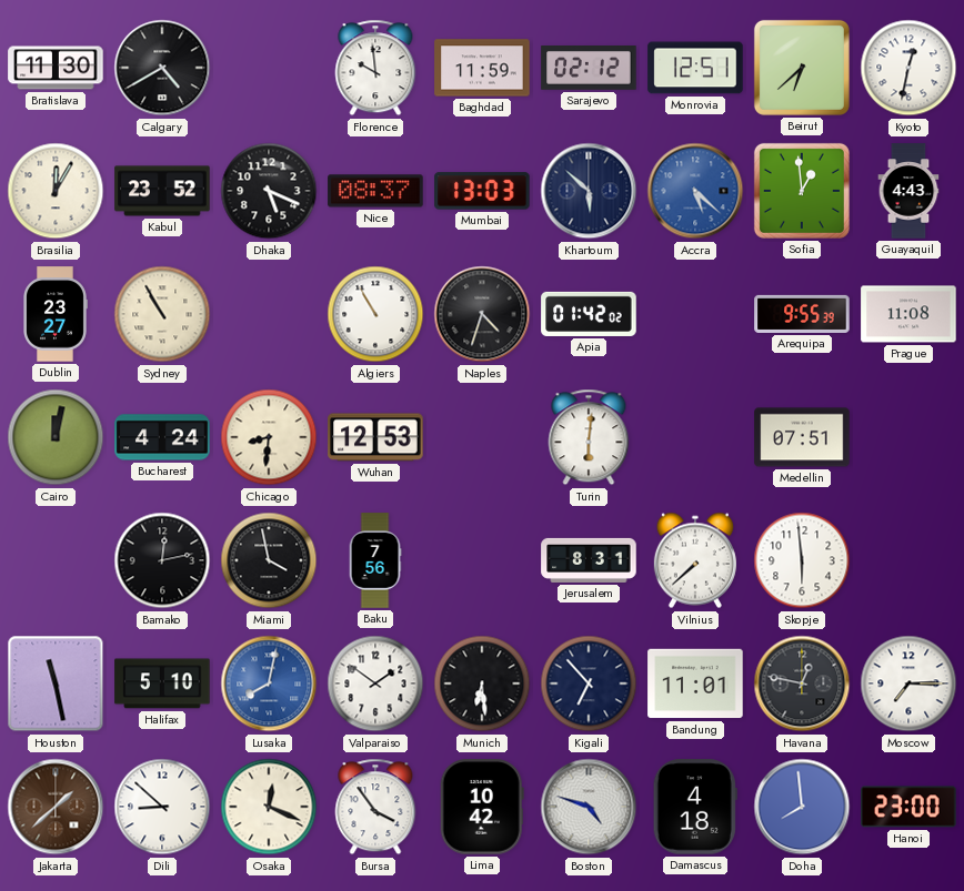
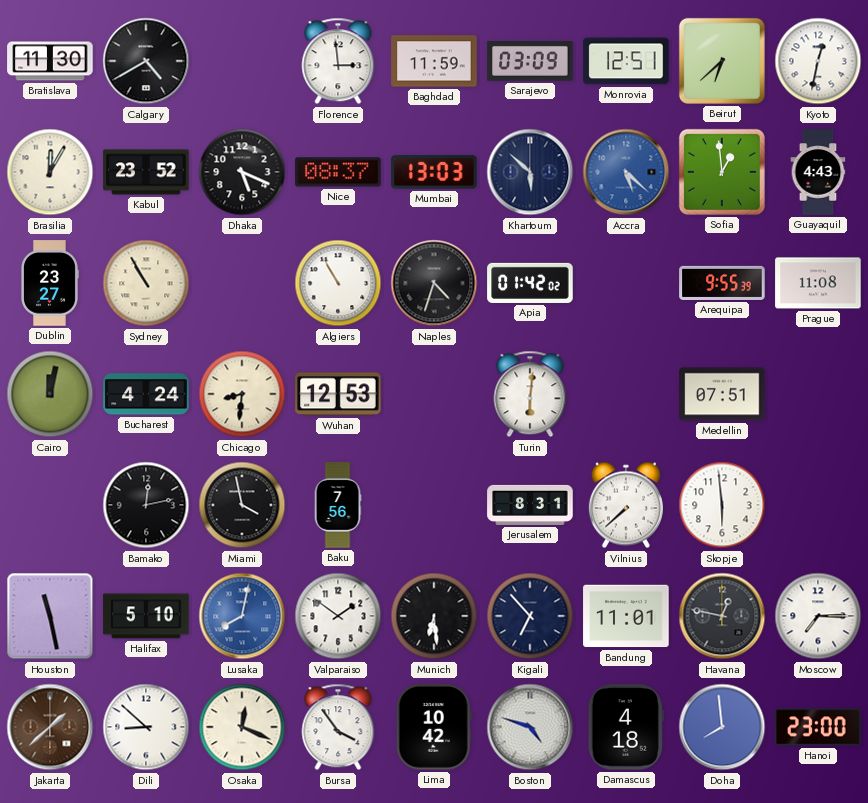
Florence: 9:59 -> 2:59 (338, 61)
Sarajevo: 02:12 -> 03:09 (530, 62)
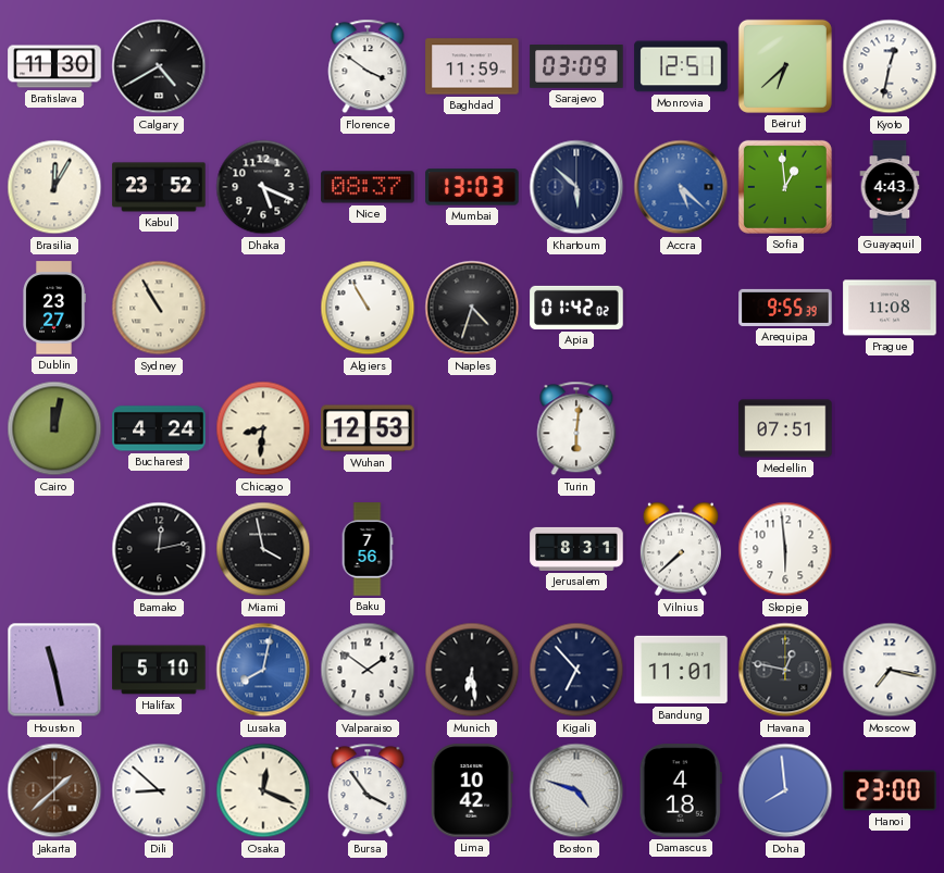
Florence: 2:59 -> 3:51 (368, 66)
Moscow: 7:15 -> 7:17 (890, 670)
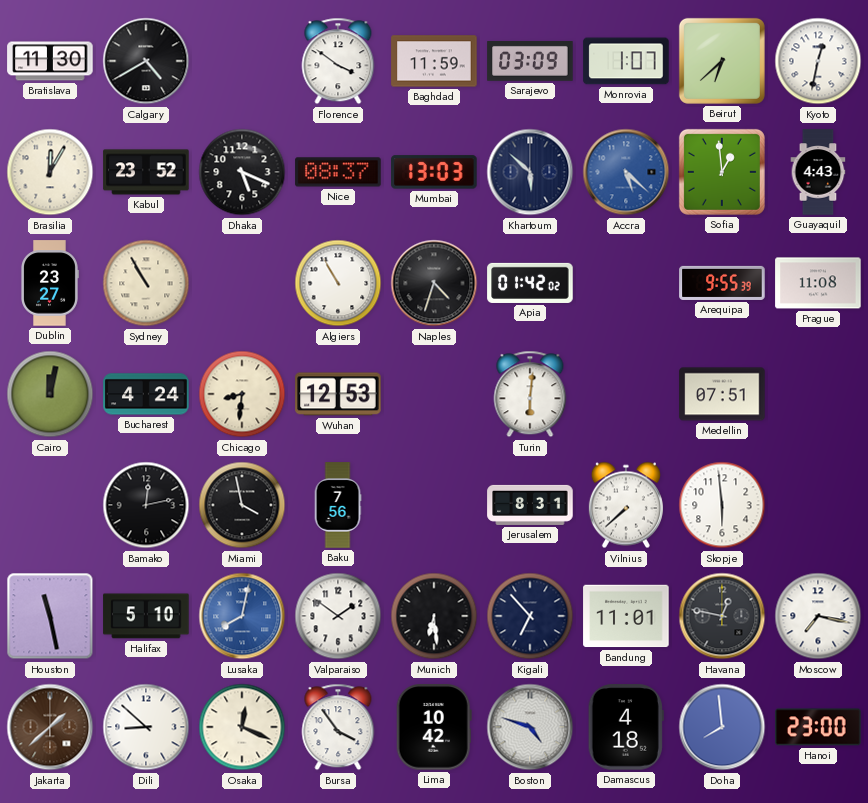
Monrovia: 12:51 -> 1:07 (626, 61)
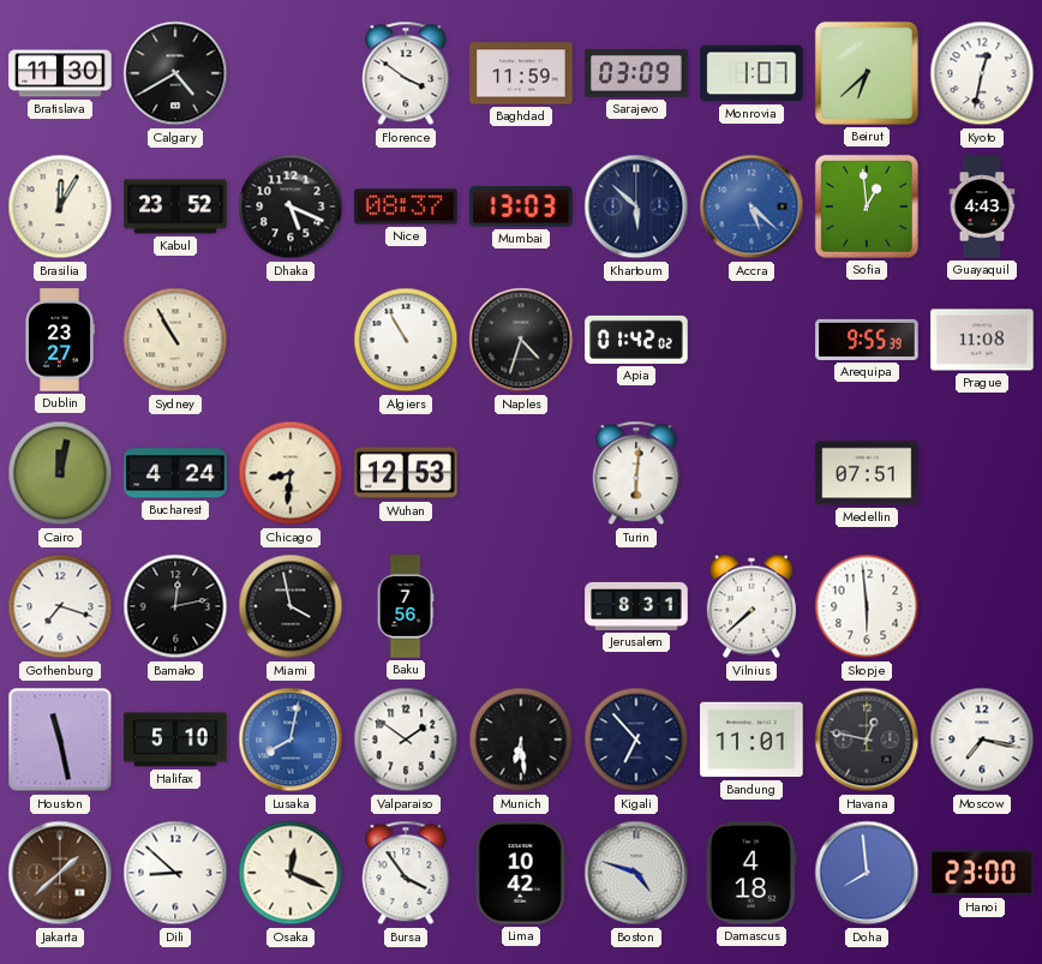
Gothenburg: none -> 7:18 (60, 606)
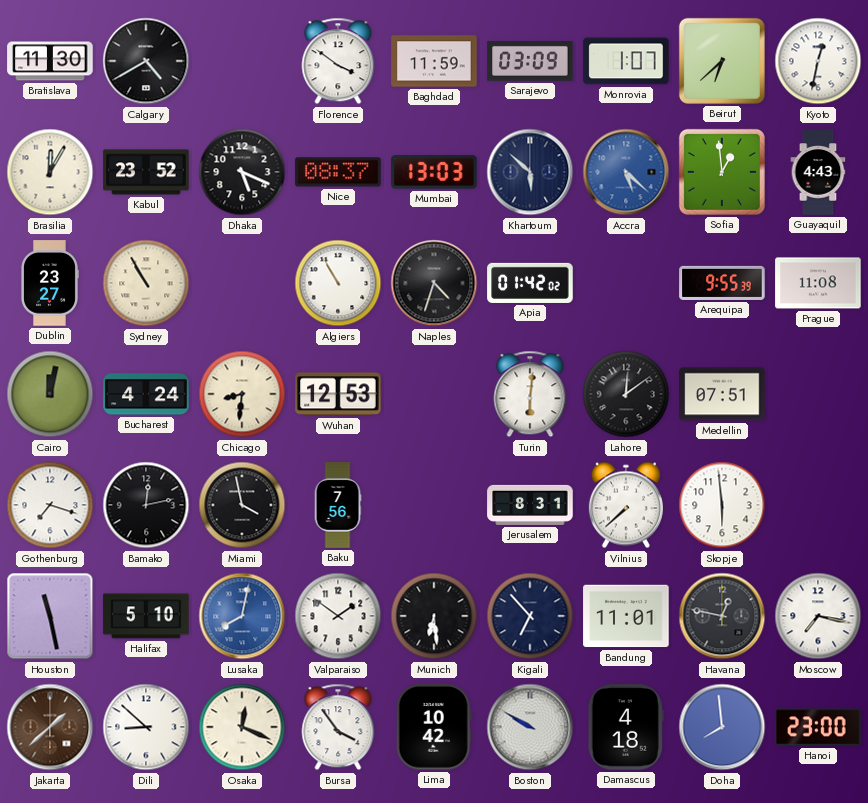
Lahore: none -> 12:09 (626, 394)
Boston: 4:48 -> 9:50 (530, 727)
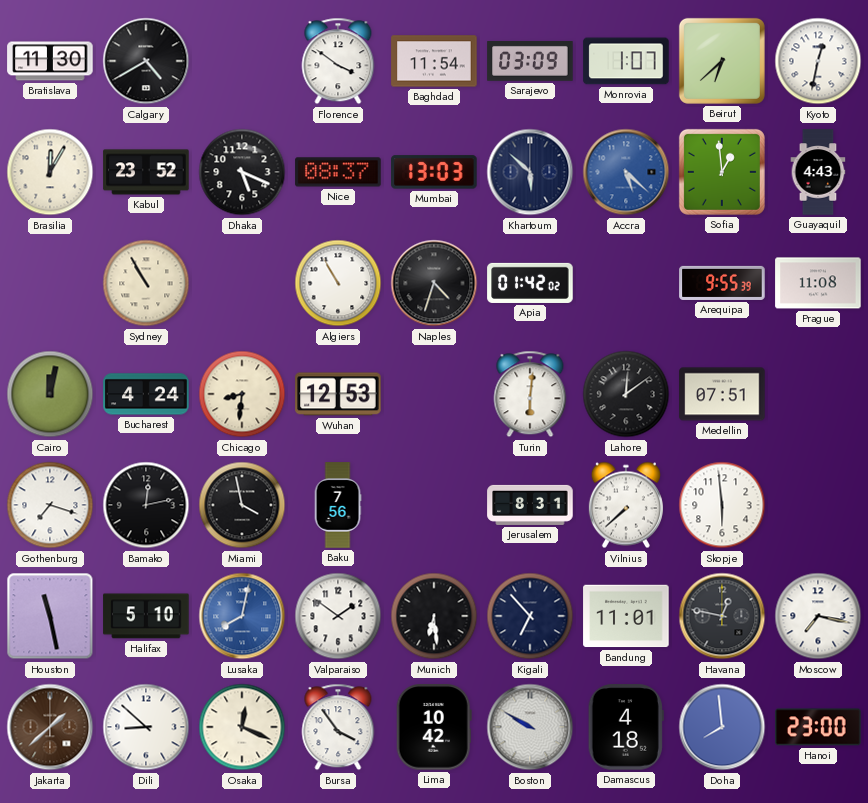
Baghdad: 11:59 -> 11:54 (434, 61)
Dublin: 23:27 -> none (50, 283)
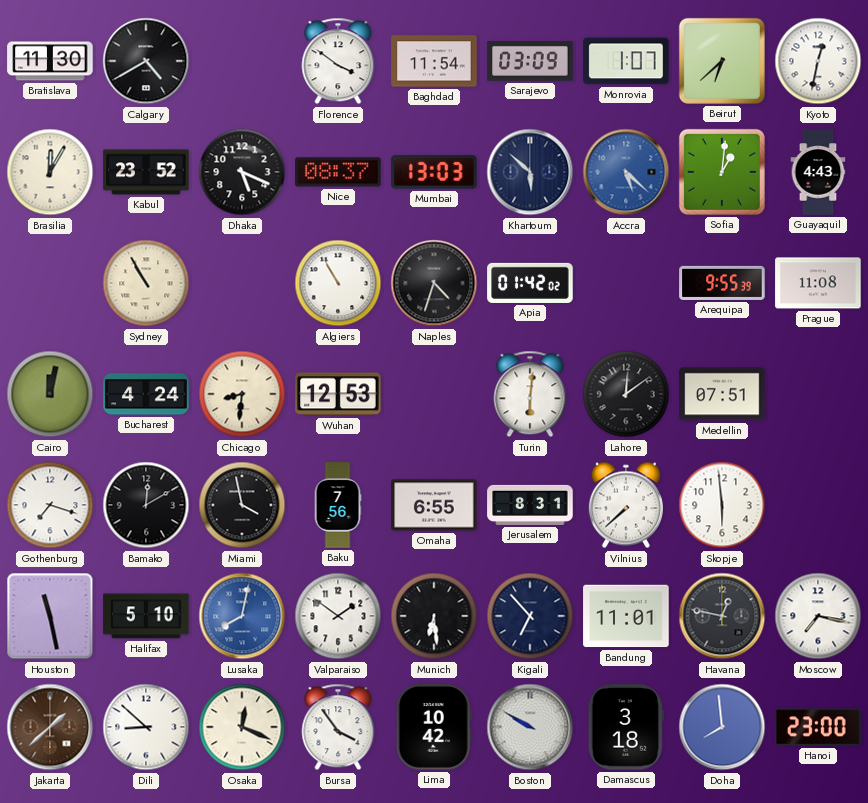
Sofia: 12:59 -> 1:01 (722, 172)
Bamako: 12:13 -> 12:10 (146, 505)
Omaha: none -> 6:55 (434, 505)
Damascus: 4:18 -> 3:18 (626, 727)
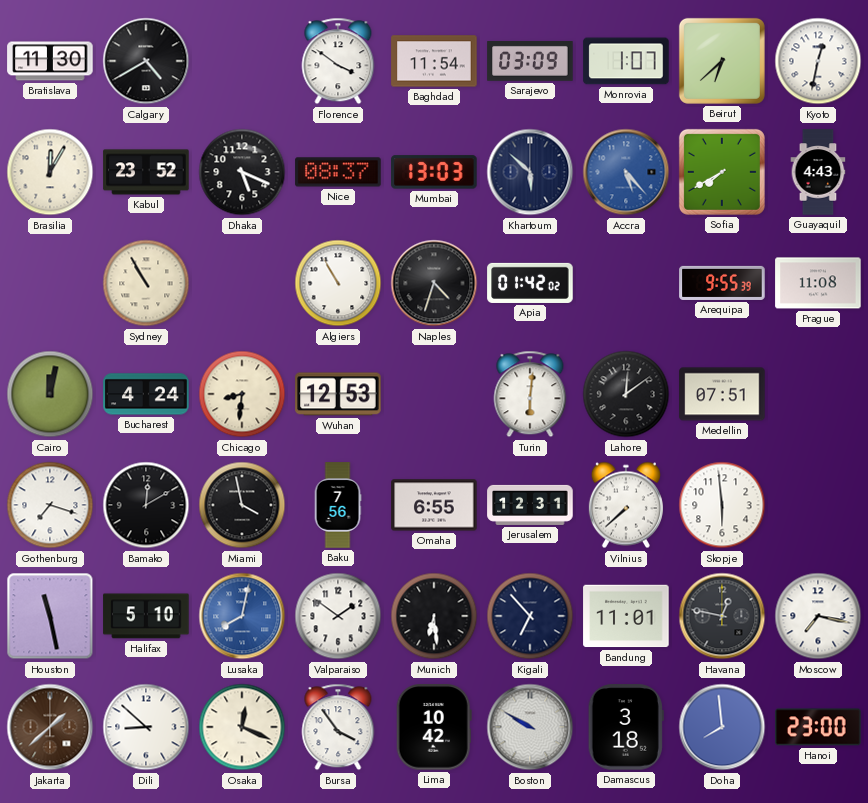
Accra: 5:22 -> 5:23 (626, 172)
Sofia: 1:01 -> 7:40 (722, 172)
Jerusalem: 8:31 -> 12:31 (530, 505)
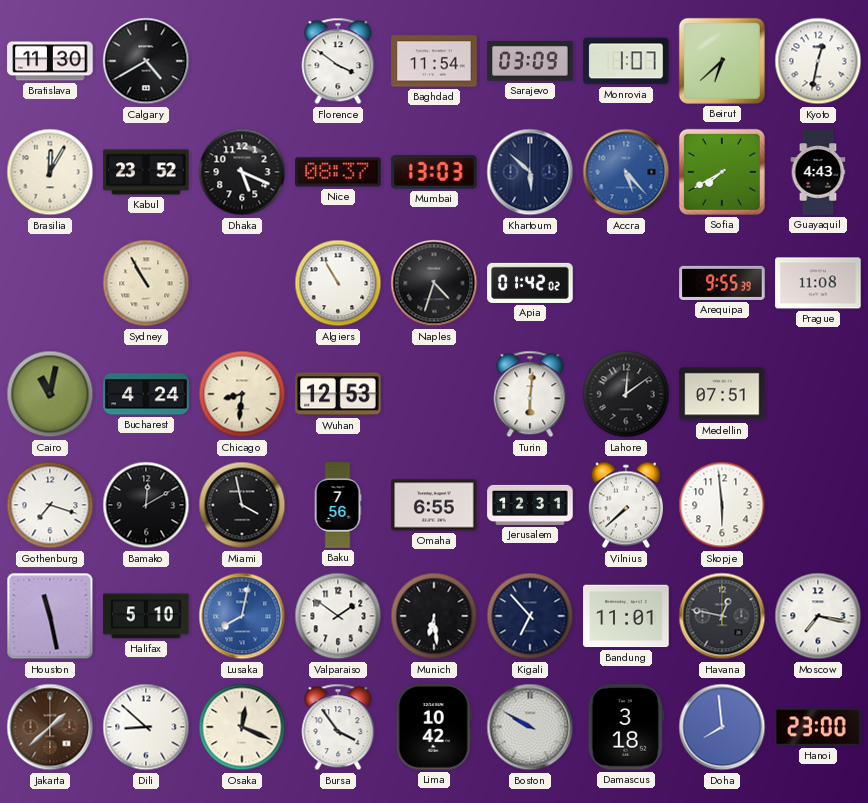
Cairo: 12:02 -> 11:02 (50, 394)
